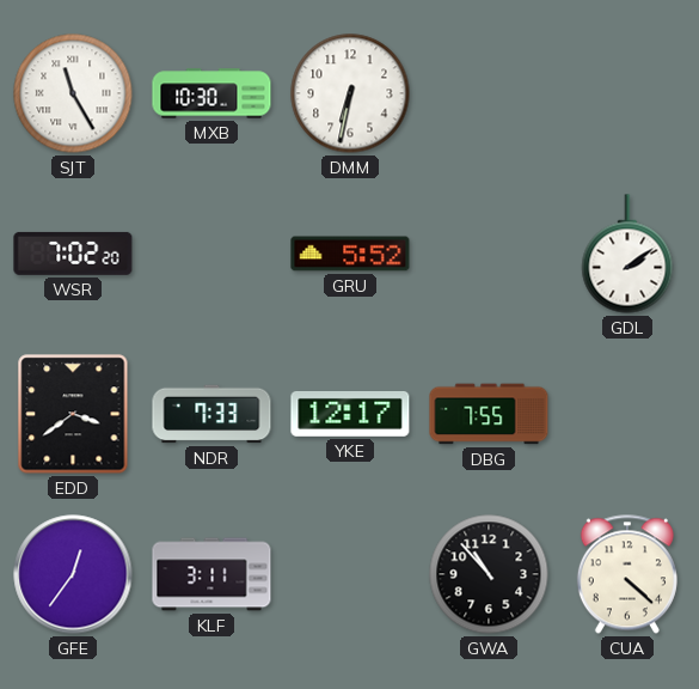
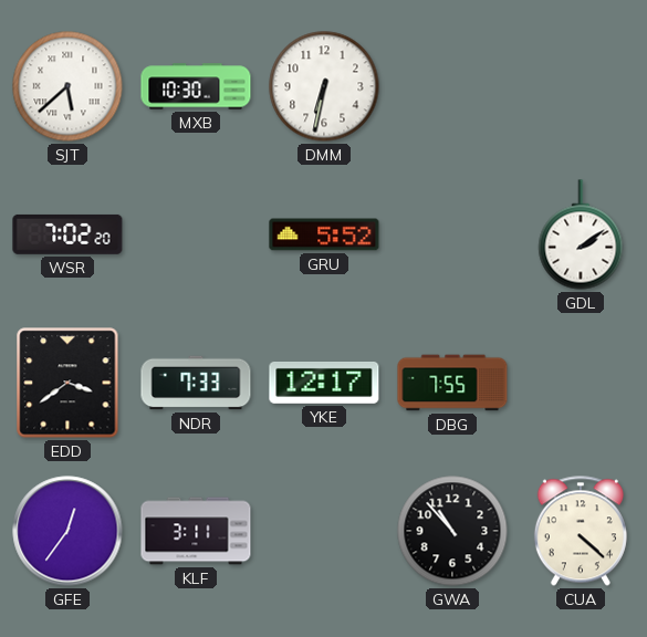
SJT: 11:25 -> 5:38 (67, 86)
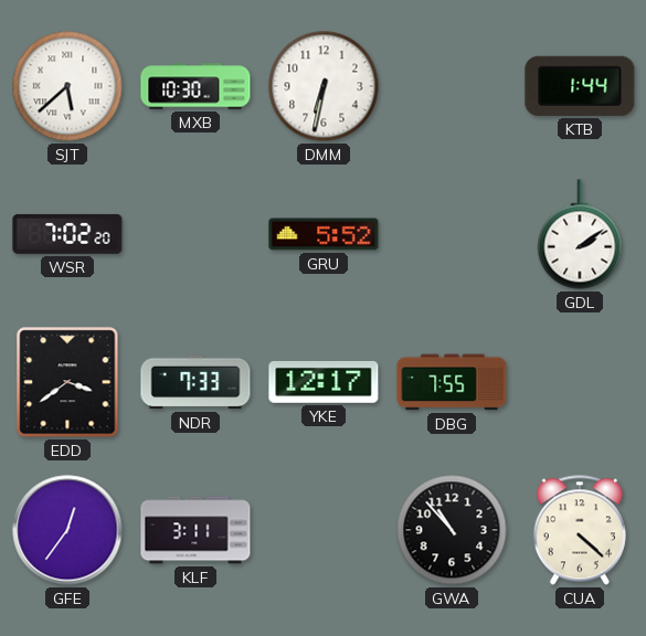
KTB: none -> 1:44 (580, 86)
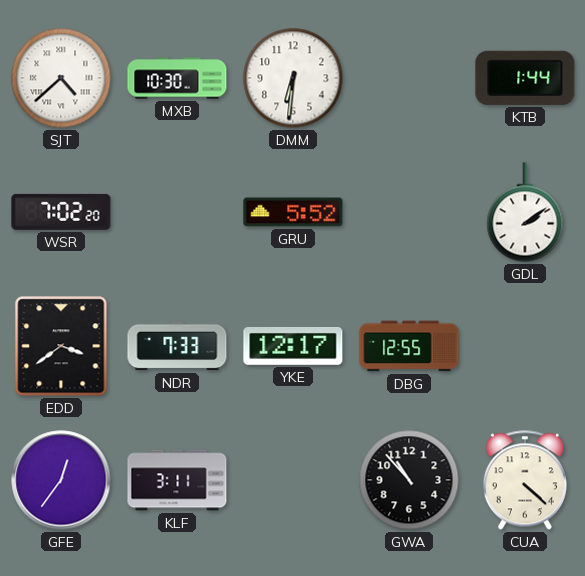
SJT: 5:38 -> 4:38 (61, 78)
DMM: 6:32 -> 6:31 (293, 78)
DBG: 7:55 -> 12:55 (409, 346)
